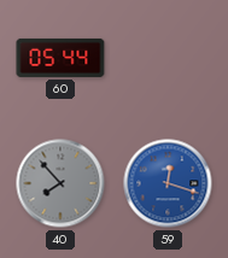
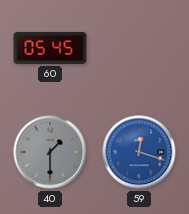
60: 05:44 -> 05:45 (50, 48)
40: 7:53 -> 1:30 (50, 152)
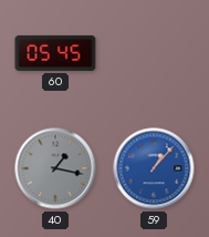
40: 1:30 -> 1:17 (55, 168)
59: 12:18 -> 1:07 (154, 168)
